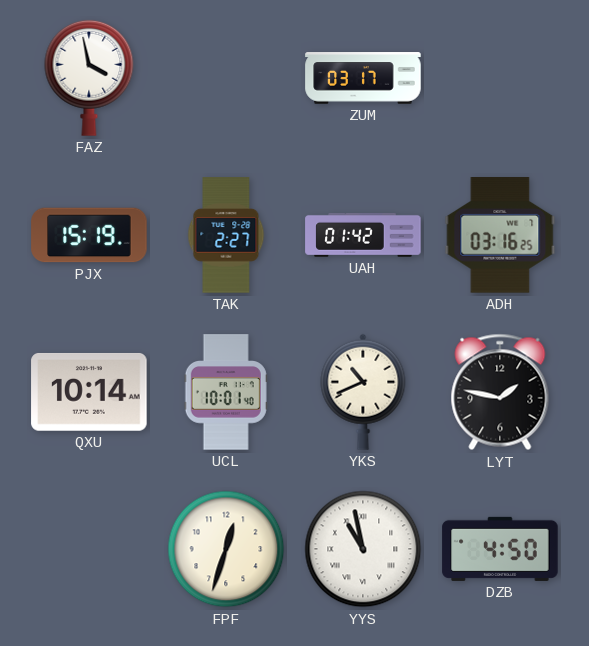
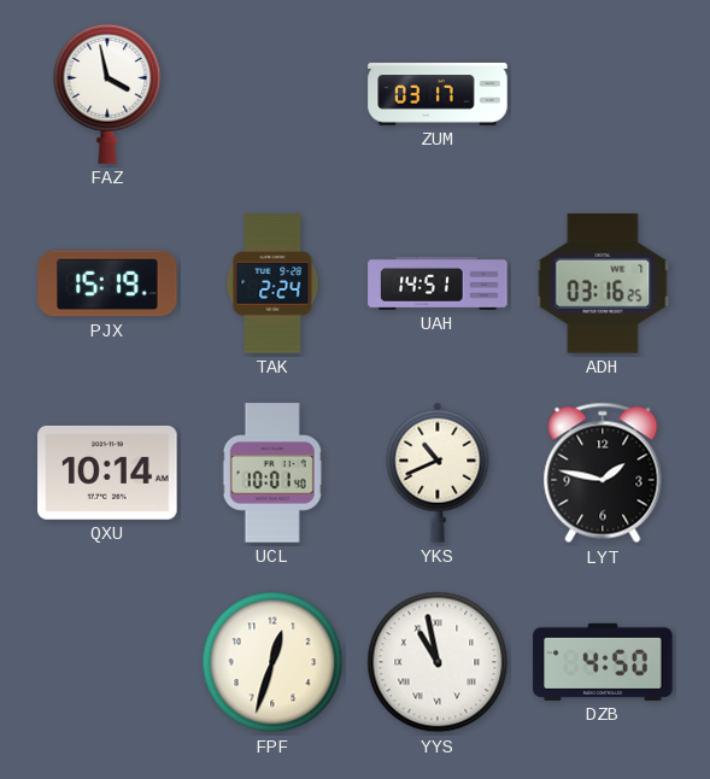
TAK: 2:27 -> 2:24 (272, 283)
UAH: 01:42 -> 14:51 (438, 283)
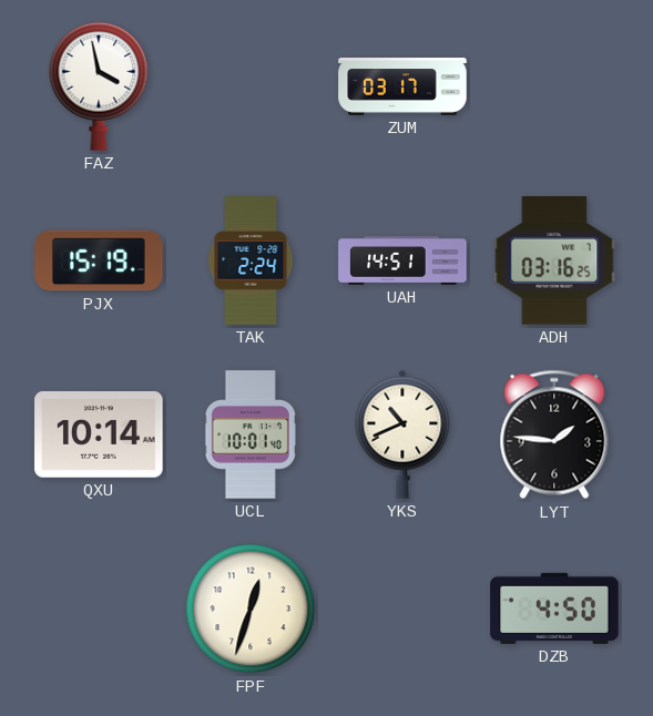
LYT: 1:47 -> 1:46 (554, 434)
YYS: 10:58 -> none (438, 662)
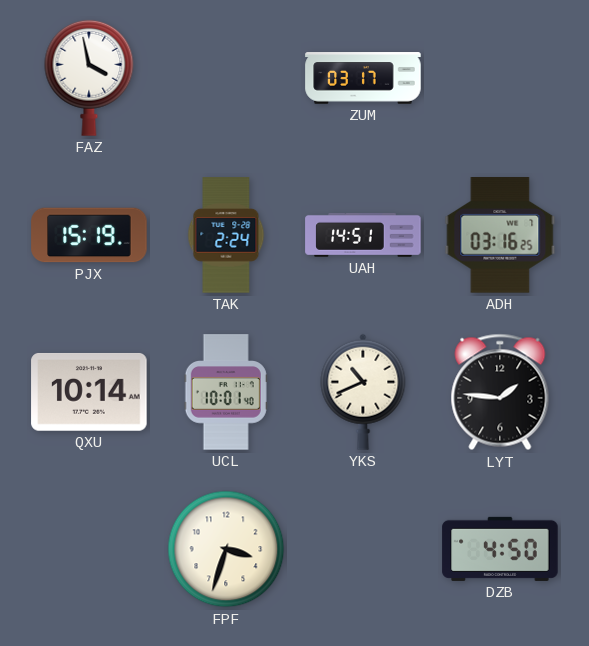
FPF: 12:33 -> 3:33 (226, 549)
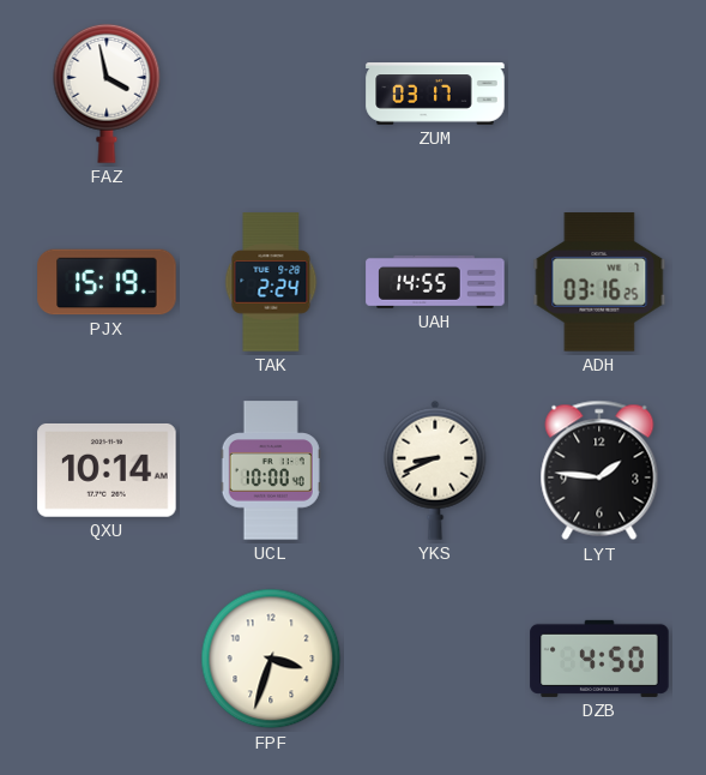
UAH: 14:51 -> 14:55 (435, 282)
UCL: 10:01 -> 10:00 (271, 470)
YKS: 10:41 -> 8:41 (435, 470)
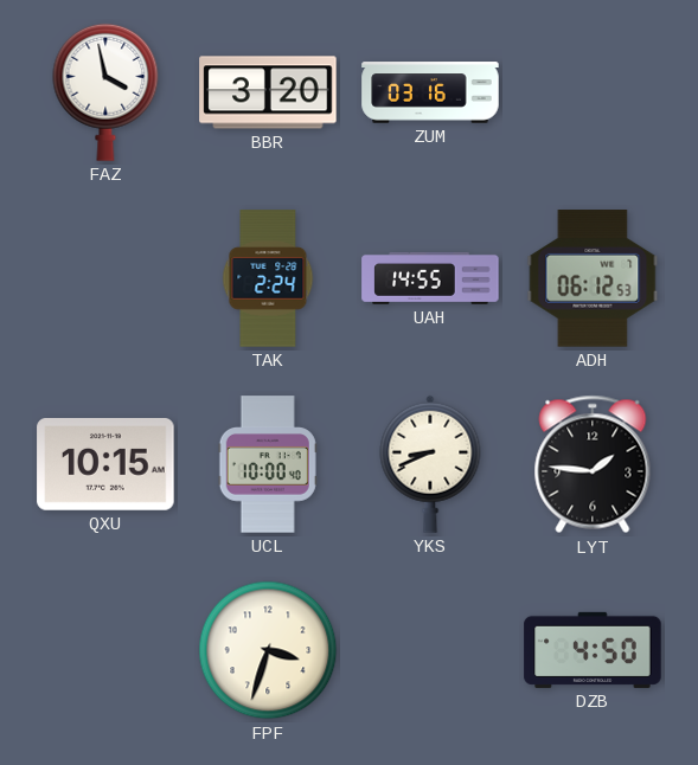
BBR: none -> 3:20 (268, 92)
ZUM: 03:17 -> 03:16 (430, 92)
PJX: 15:19 -> none (107, 282)
ADH: 03:16 -> 06:12 (593, 278)
QXU: 10:14 -> 10:15 (105, 464)
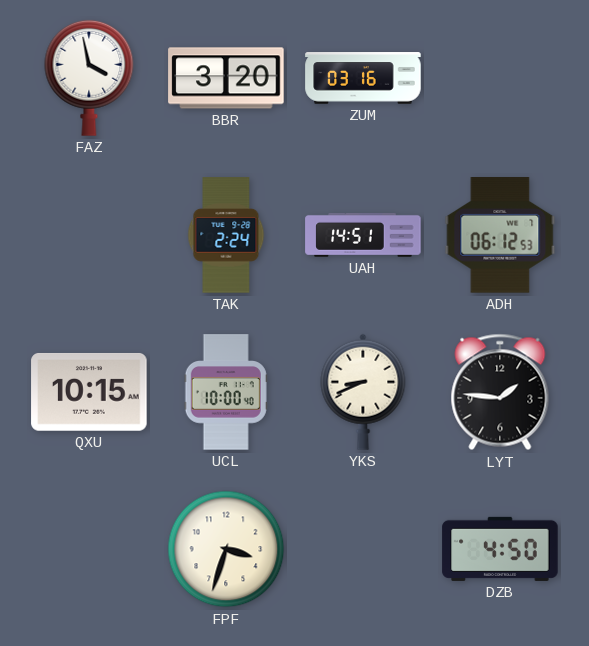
UAH: 14:55 -> 14:51 (363, 235)
